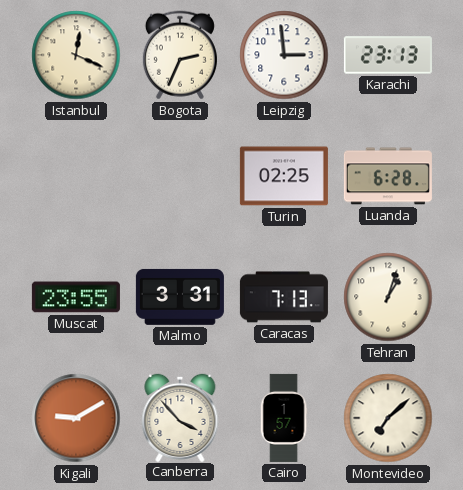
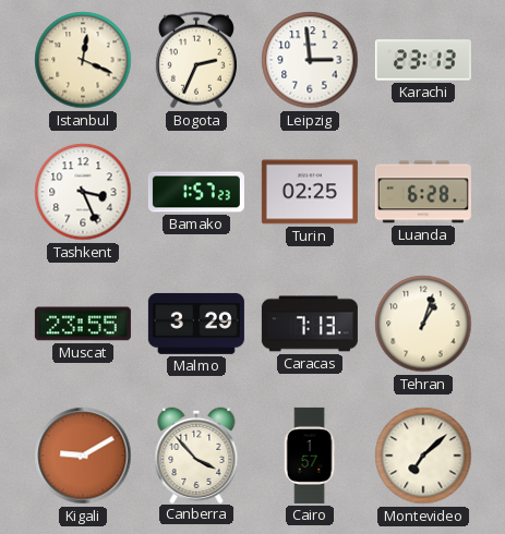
Tashkent: none -> 3:26 (83, 192)
Bamako: none -> 1:57 (196, 192)
Malmo: 3:31 -> 3:29 (196, 324)
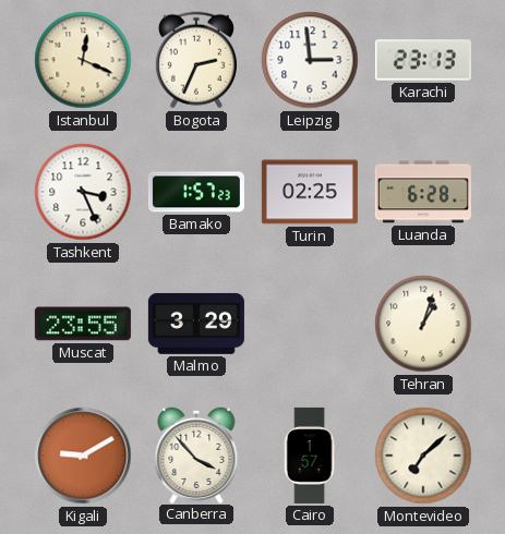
Caracas: 7:13 -> none (310, 324)
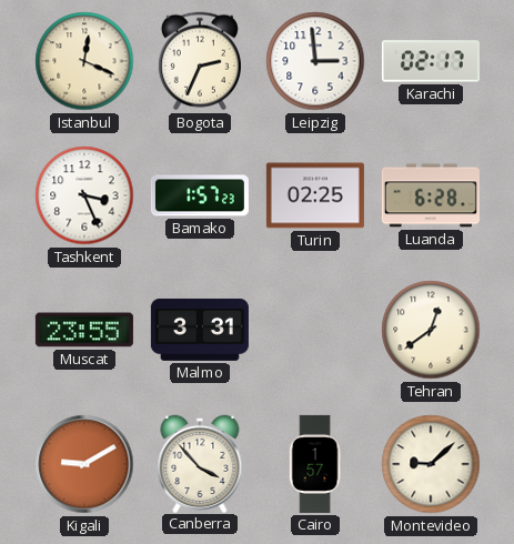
Karachi: 23:13 -> 02:17 (431, 61)
Malmo: 3:29 -> 3:31 (200, 330)
Tehran: 1:03 -> 12:39 (431, 330)
Montevideo: 7:08 -> 9:08 (431, 464)
